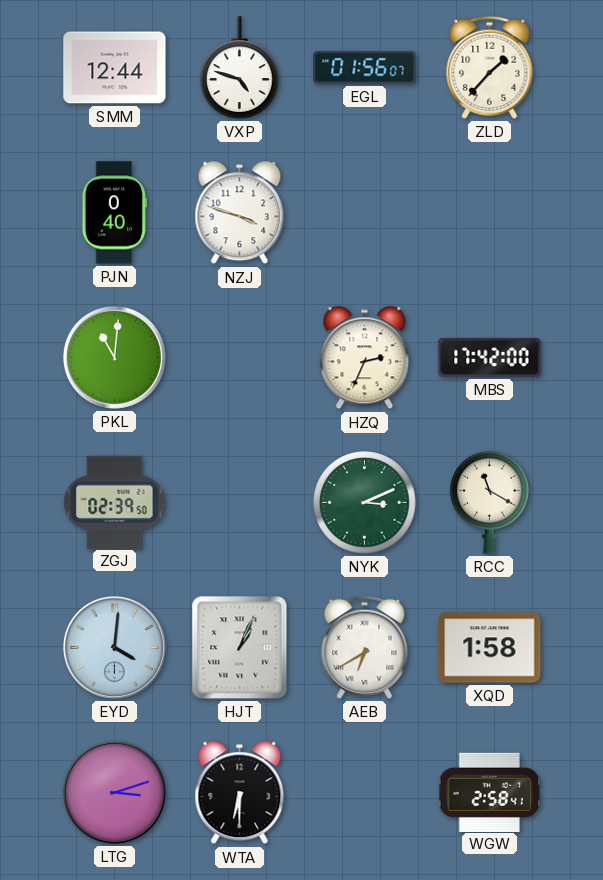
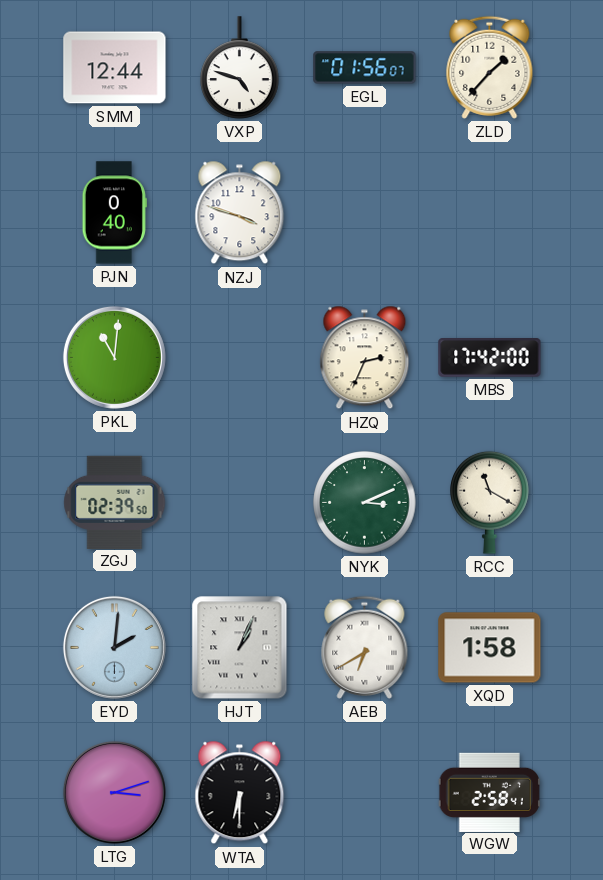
EYD: 4:01 -> 2:01 (114, 647)
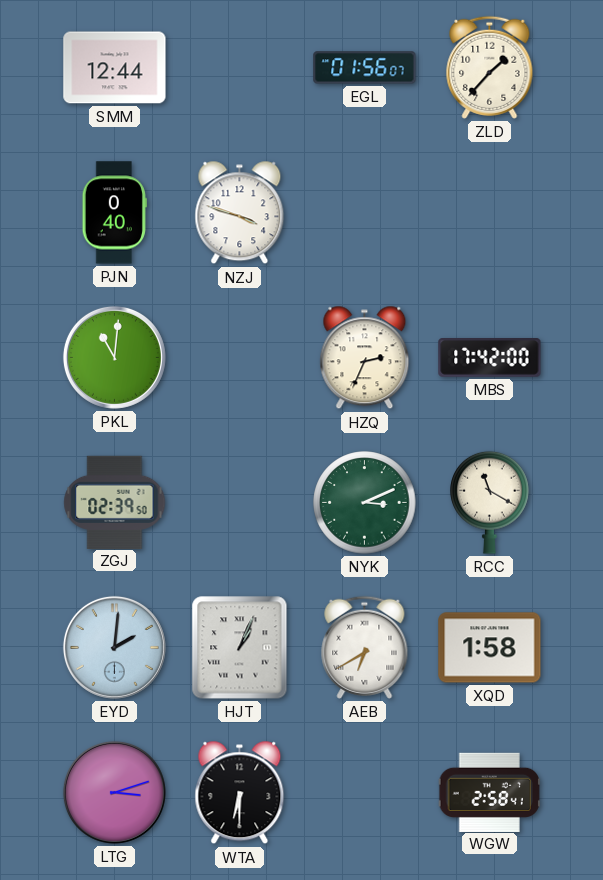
VXP: 4:48 -> none (240, 68)
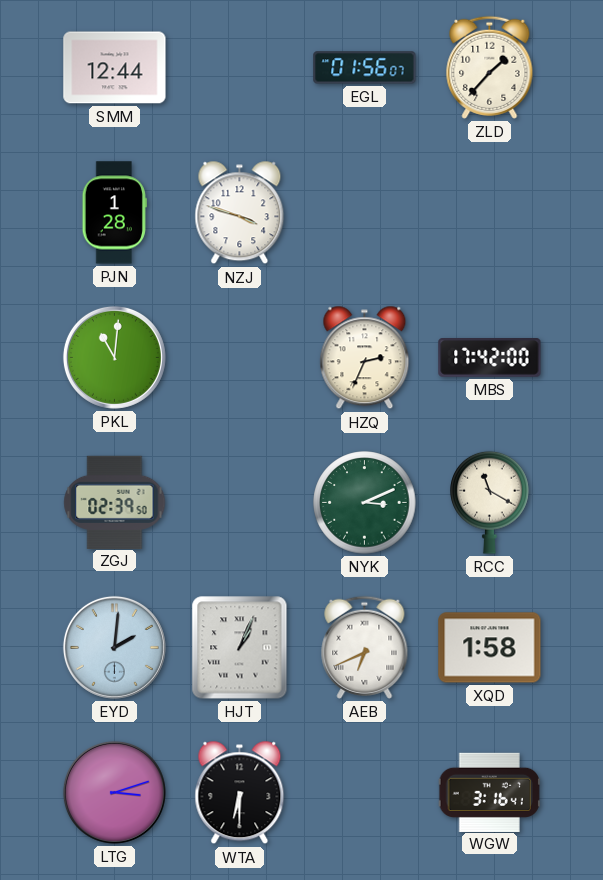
PJN: 0:40 -> 1:28 (114, 213)
AEB: 6:40 -> 6:41 (365, 647)
WGW: 2:58 -> 3:16 (489, 792)
